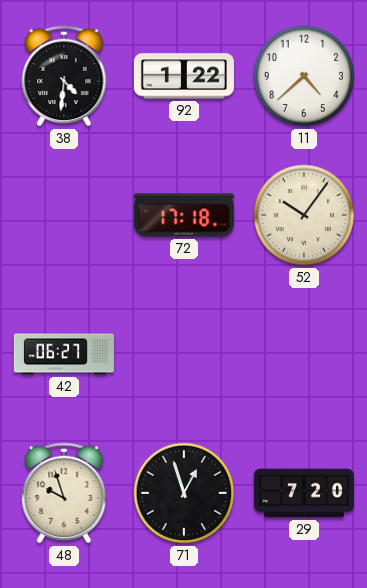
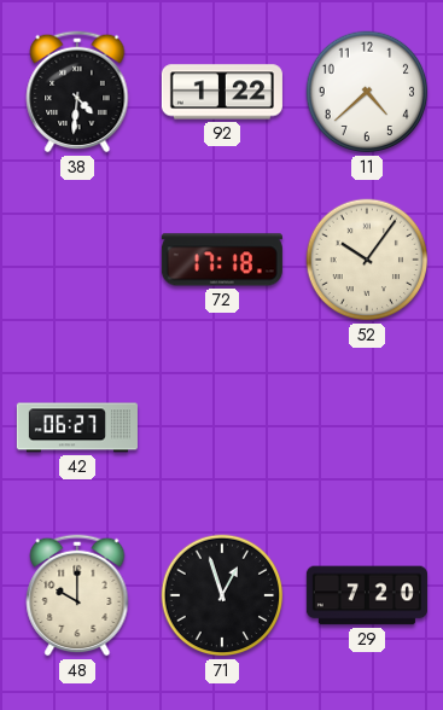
48: 9:57 -> 10:00 (77, 595)
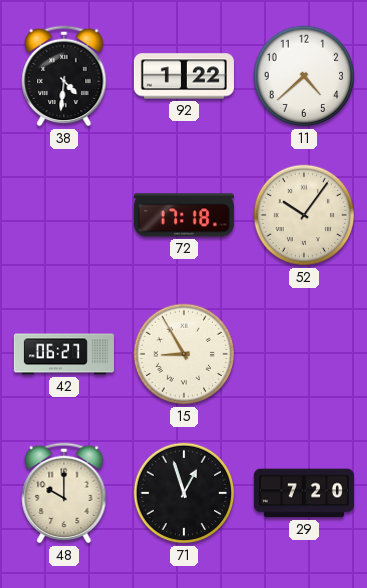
15: none -> 8:55 (184, 354)
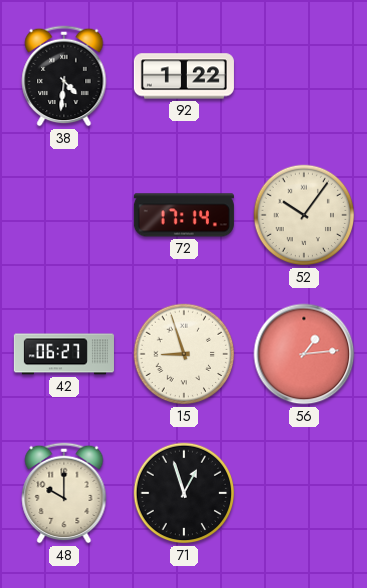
11: 4:38 -> none (304, 76)
72: 17:18 -> 17:14 (184, 215)
15: 8:55 -> 8:57 (184, 354)
56: none -> 1:14 (304, 354)
29: 7:20 -> none (304, 493)
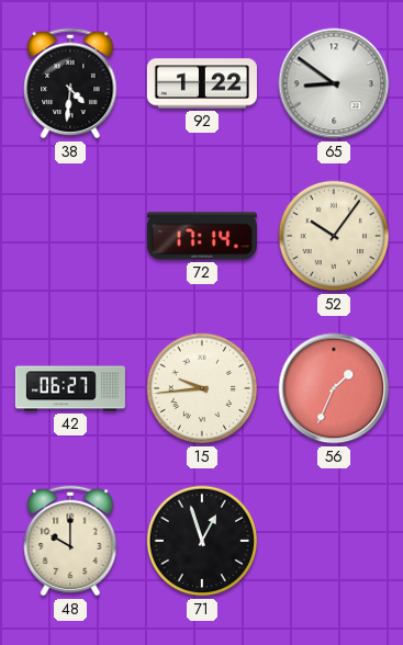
65: none -> 8:51 (334, 83)
15: 8:57 -> 9:44 (202, 388)
56: 1:14 -> 1:34 (334, 388)
